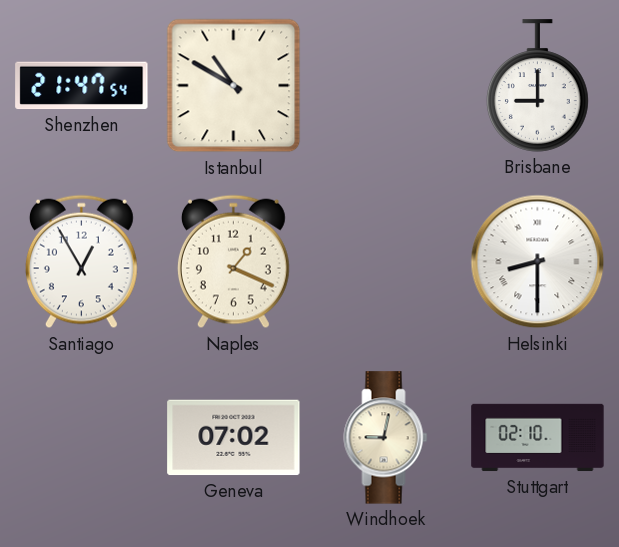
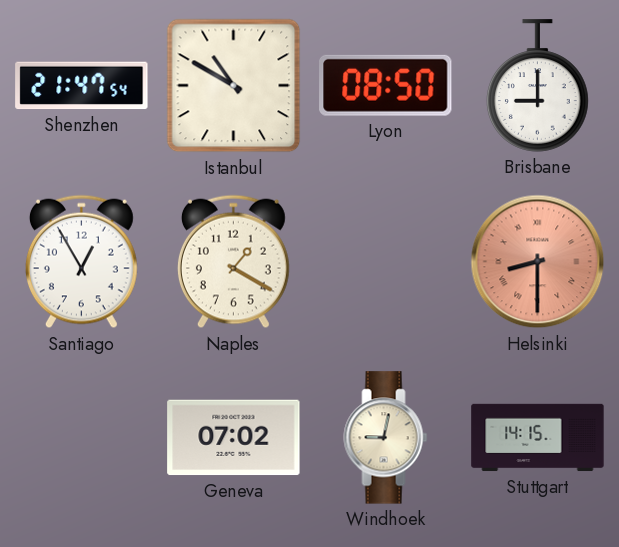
Lyon: none -> 08:50 (386, 85)
Naples: 1:19 -> 1:20 (233, 262)
Helsinki dial: white -> salmon (538, 262)
Stuttgart: 02:10 -> 14:15 (538, 438)
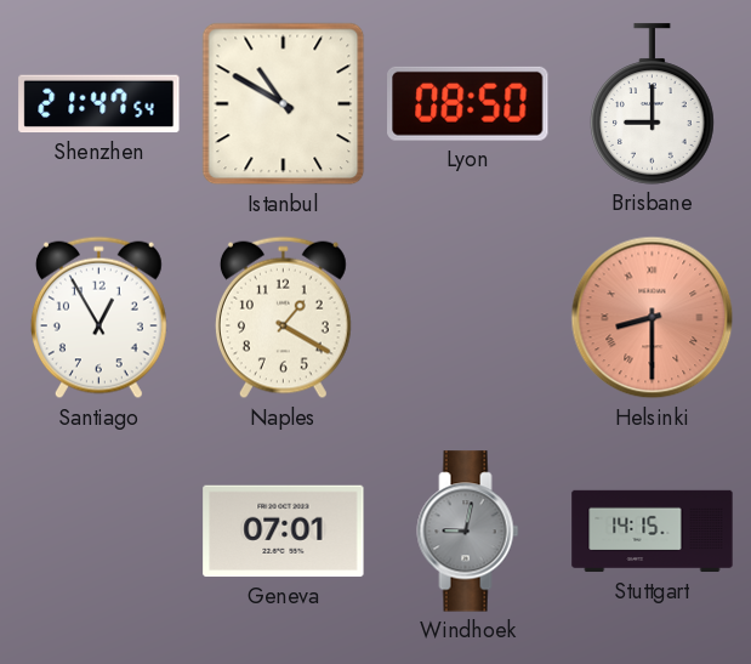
Geneva: 07:02 -> 07:01 (284, 532)
Windhoek dial: cream -> grey (468, 532)
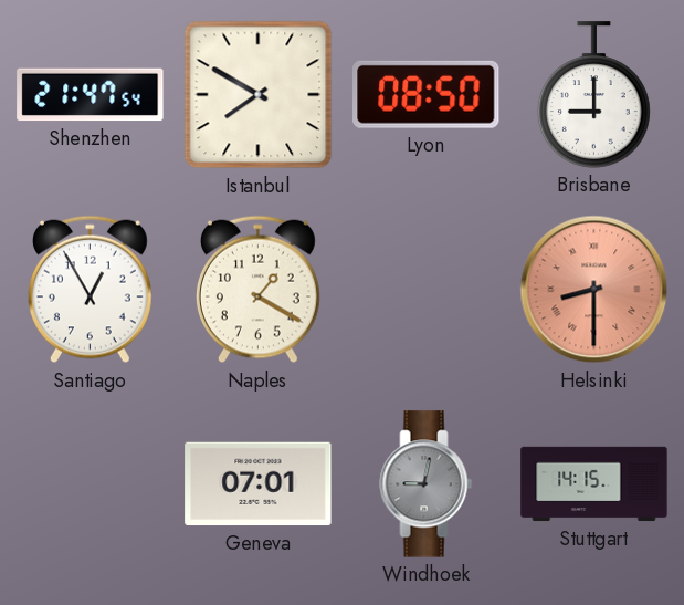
Istanbul: 10:50 -> 7:50 (259, 95)
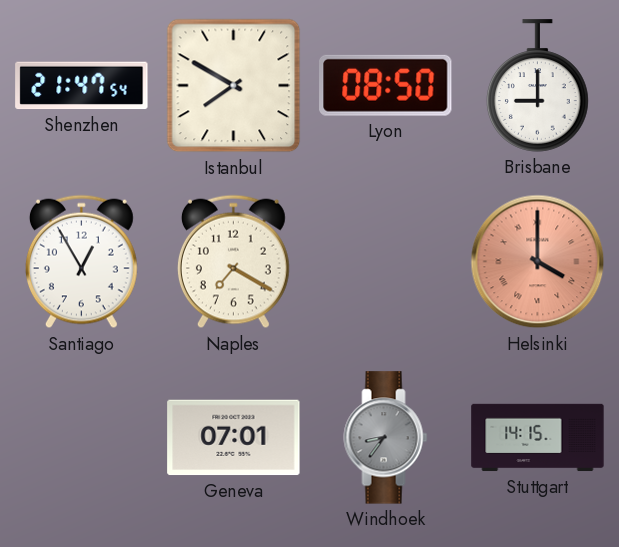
Naples: 1:20 -> 7:20 (233, 262)
Helsinki: 8:30 -> 4:00 (538, 262)
Windhoek: 9:02 -> 8:36 (386, 438)
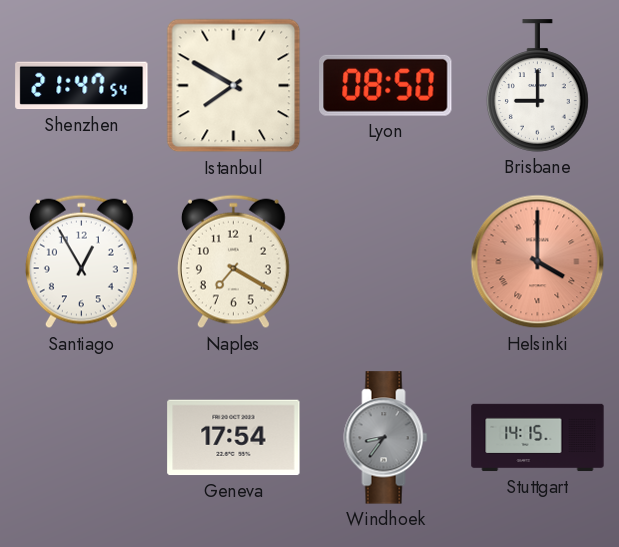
Geneva: 07:01 -> 17:54 (234, 438)
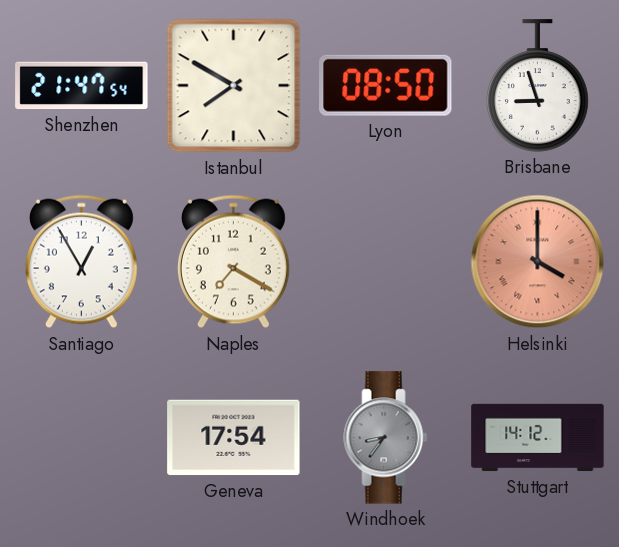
Brisbane: 9:00 -> 8:57 (537, 86)
Stuttgart: 14:15 -> 14:12 (538, 438)
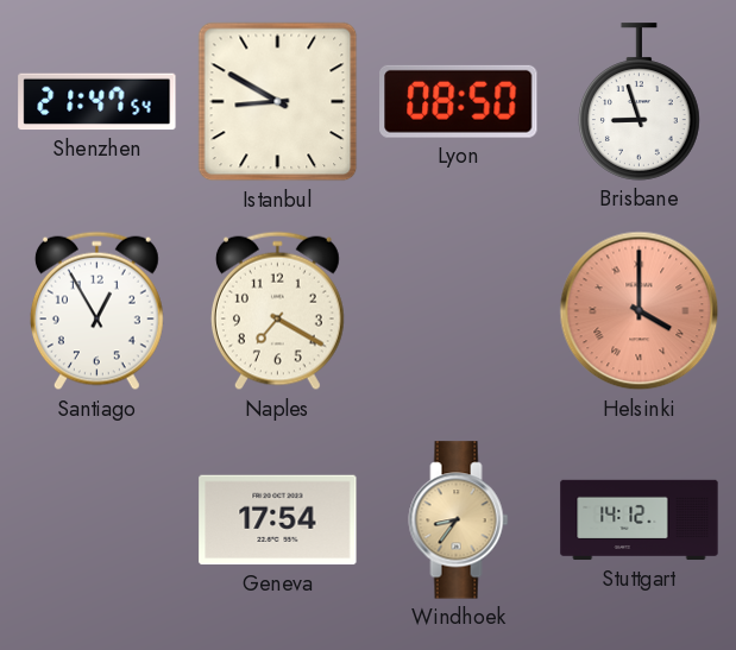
Istanbul: 7:50 -> 8:50 (278, 102)
Windhoek dial: grey -> champagne (459, 520)
